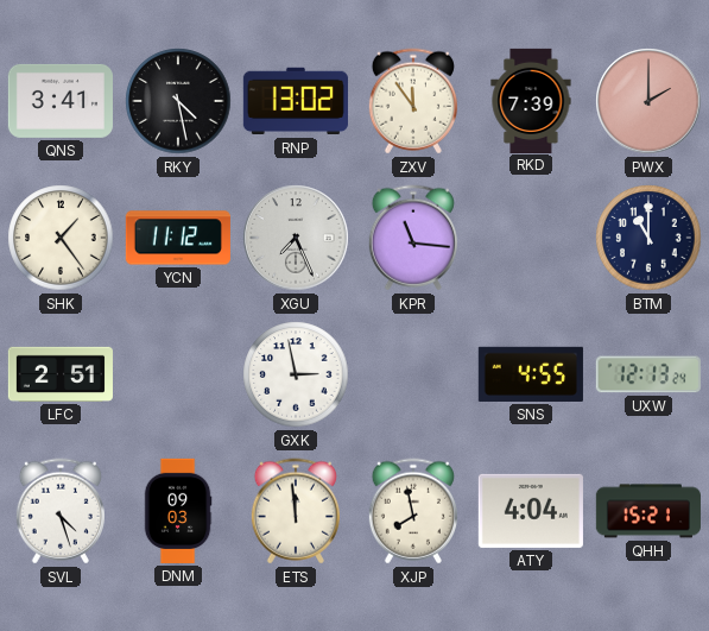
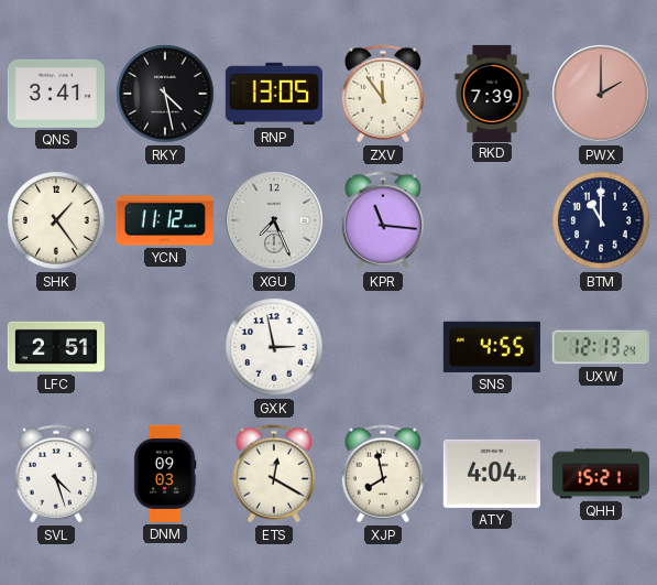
RNP: 13:02 -> 13:05 (274, 94)
ETS: 11:59 -> 12:20 (274, 474)
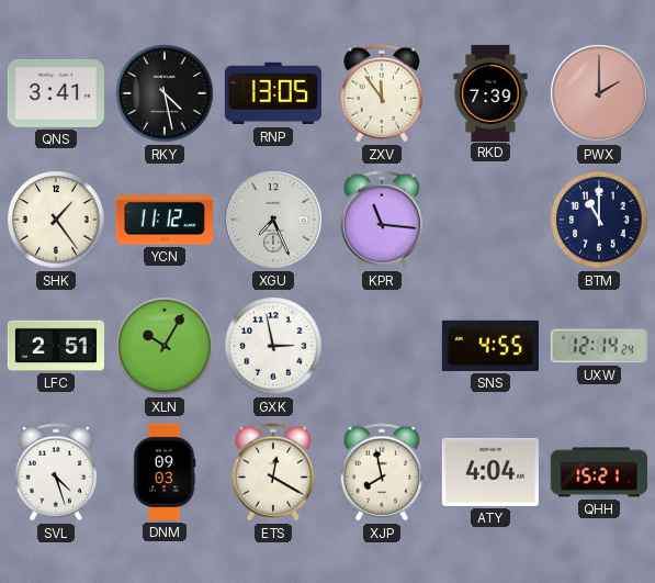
XLN: none -> 10:05 (165, 346)
UXW: 12:13 -> 12:14 (599, 346)
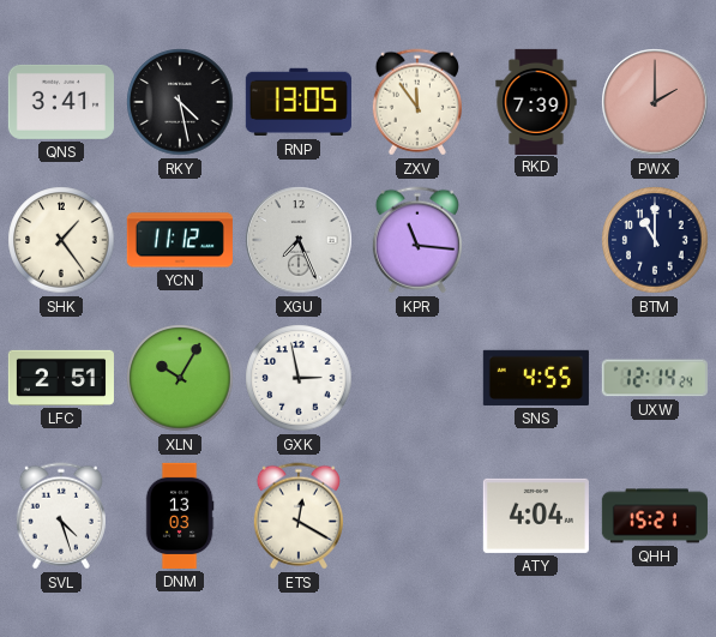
DNM: 09:03 -> 13:03 (180, 516)
XJP: 7:58 -> none (382, 472)
